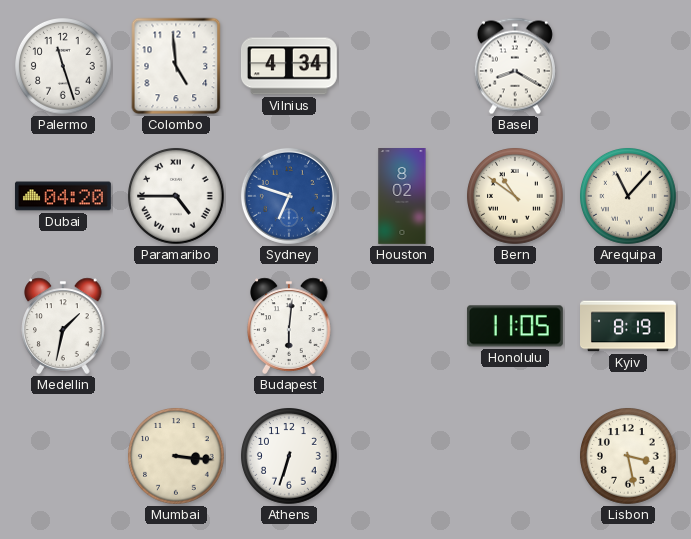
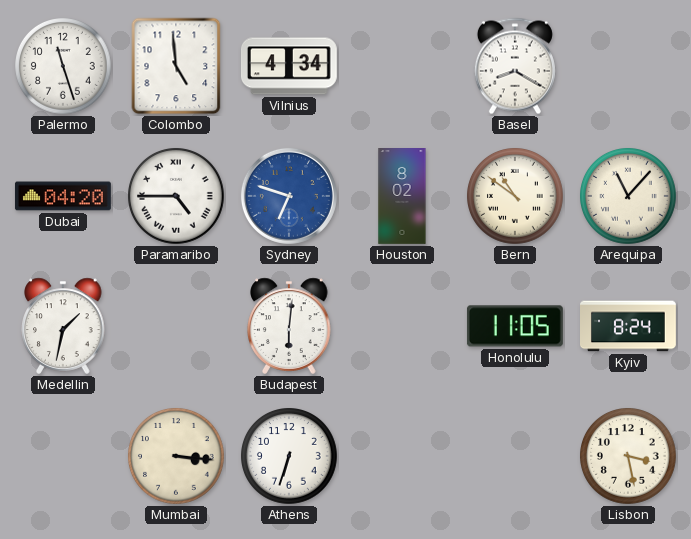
Kyiv: 8:19 -> 8:24 (629, 326)
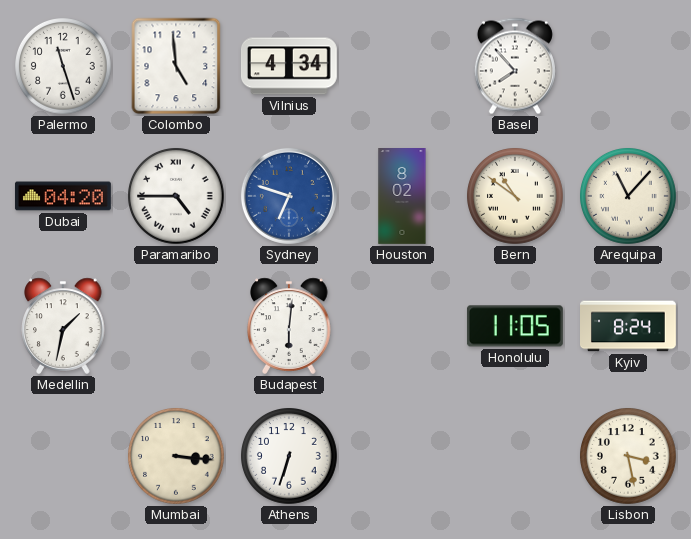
Basel: 8:20 -> 7:53 (515, 66)
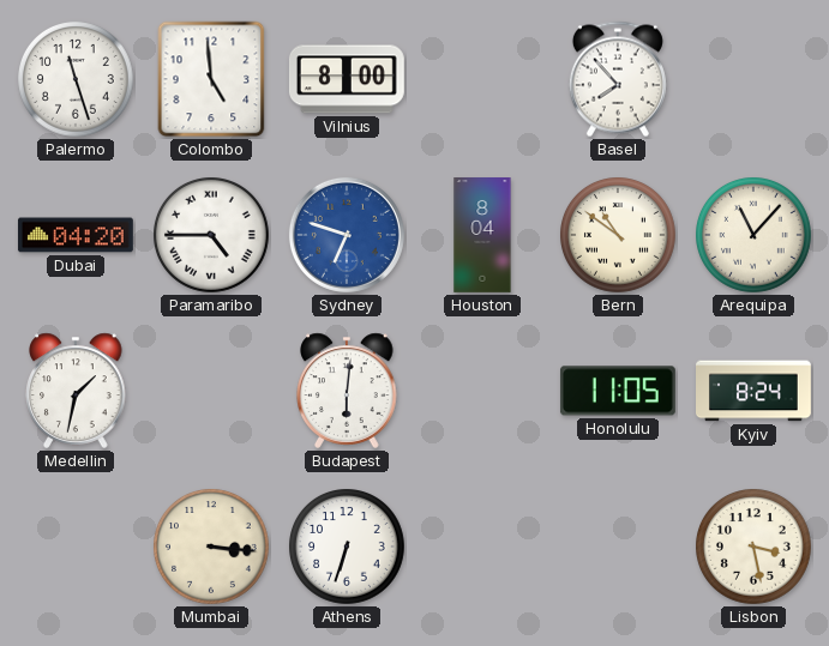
Vilnius: 4:34 -> 8:00 (347, 79)
Houston: 8:02 -> 8:04 (482, 236)
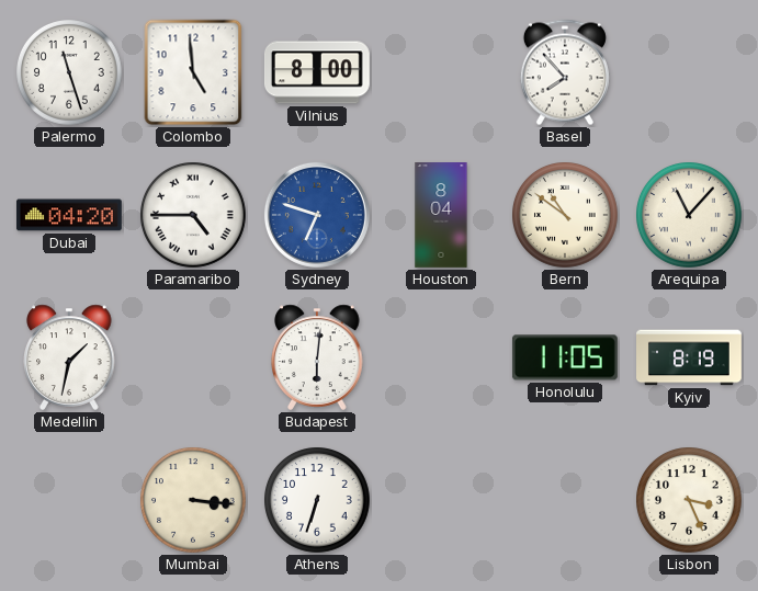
Kyiv: 8:24 -> 8:19 (690, 357)
Lisbon: 3:28 -> 3:26 (690, 501)
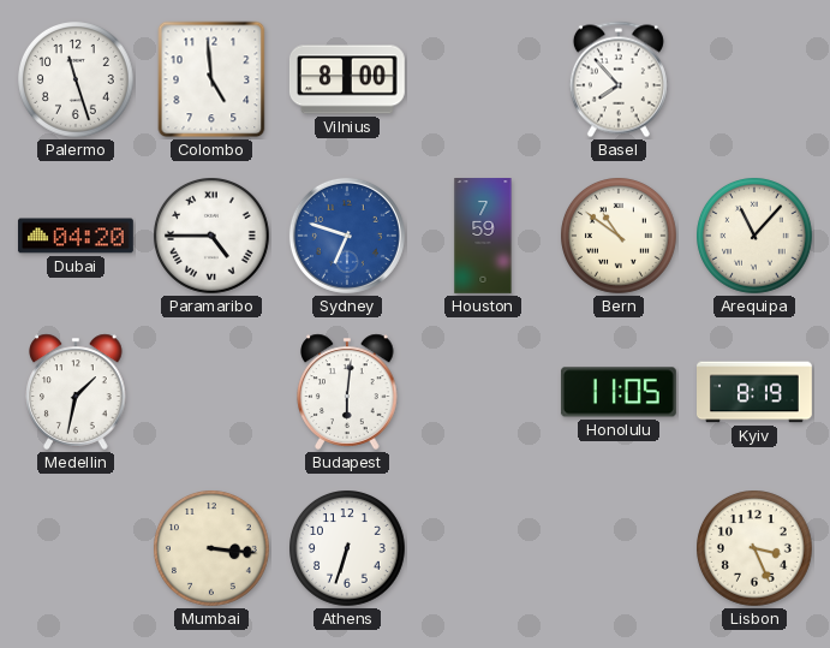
Houston: 8:04 -> 7:59 (483, 237)
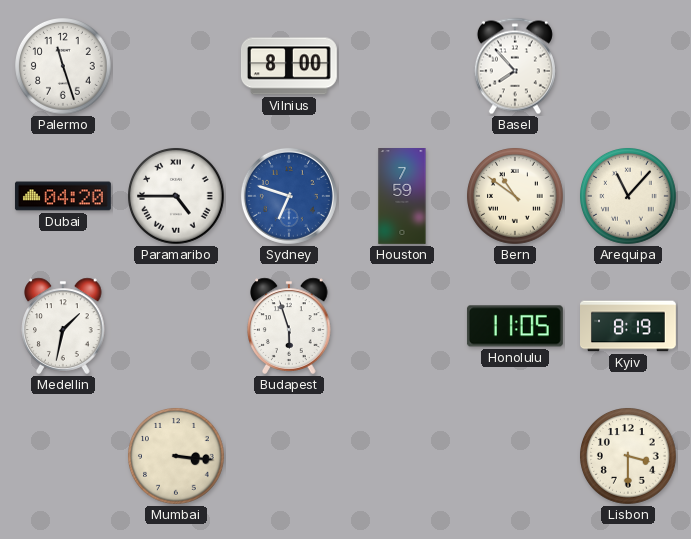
Colombo: 4:59 -> none (211, 79)
Budapest: 6:01 -> 5:57 (289, 326)
Athens: 6:33 -> none (348, 549)
Lisbon: 3:26 -> 3:30 (629, 457)
